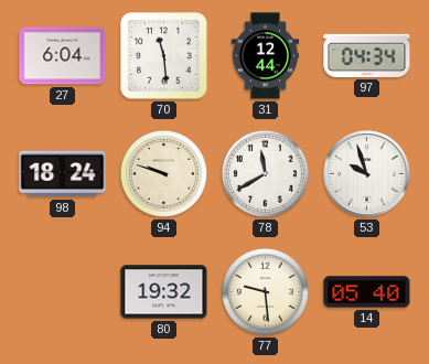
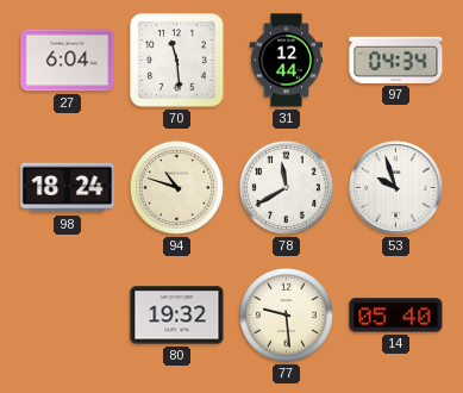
94: 9:48 -> 10:48 (176, 187)
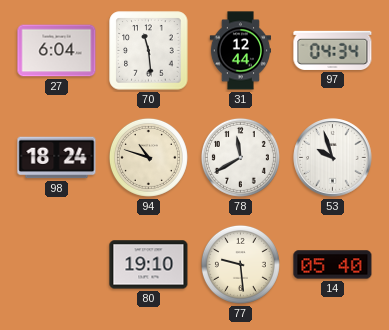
80: 19:32 -> 19:10 (149, 265)
